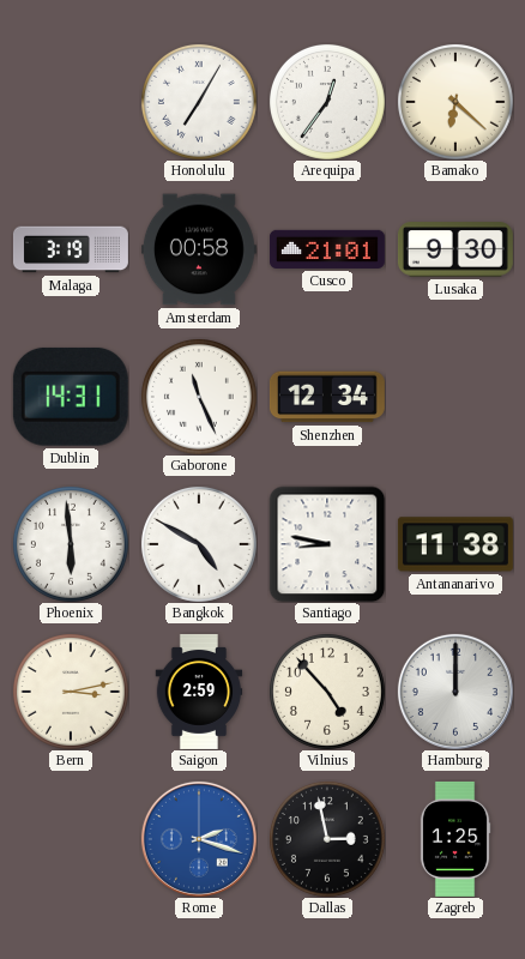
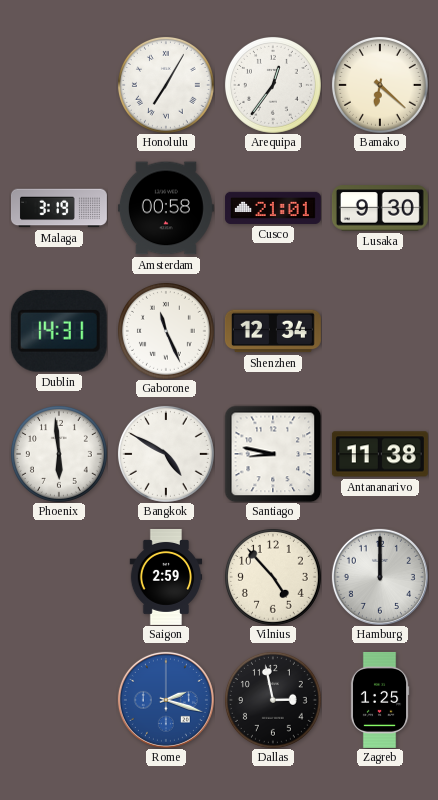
Bern: 3:13 -> none (71, 692)
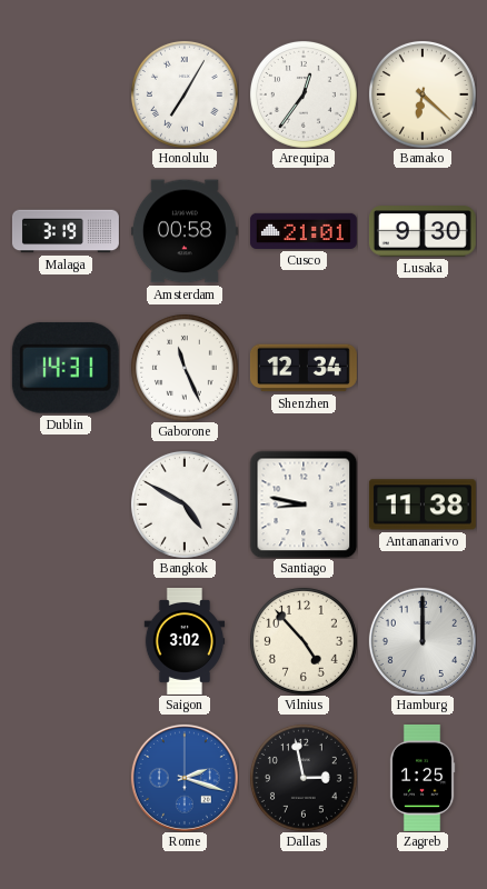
Phoenix: 5:59 -> none (59, 454)
Saigon: 2:59 -> 3:02 (185, 641)
